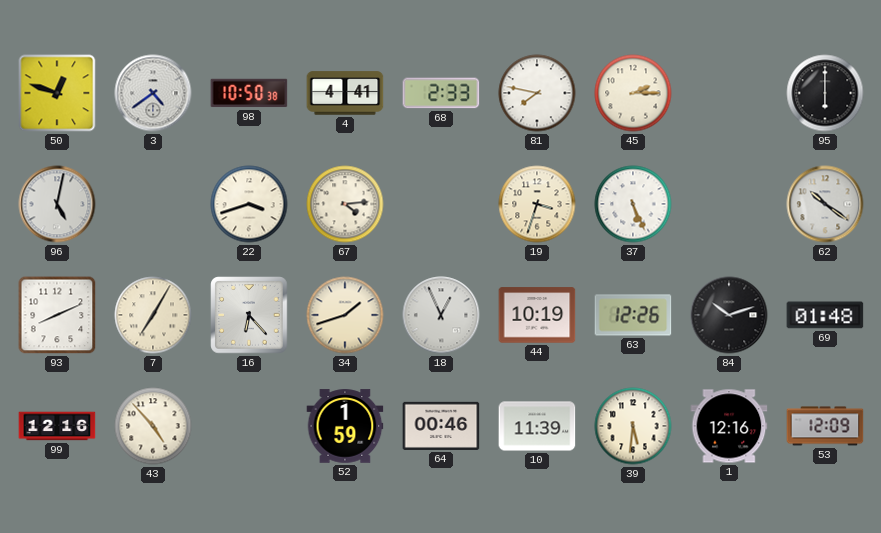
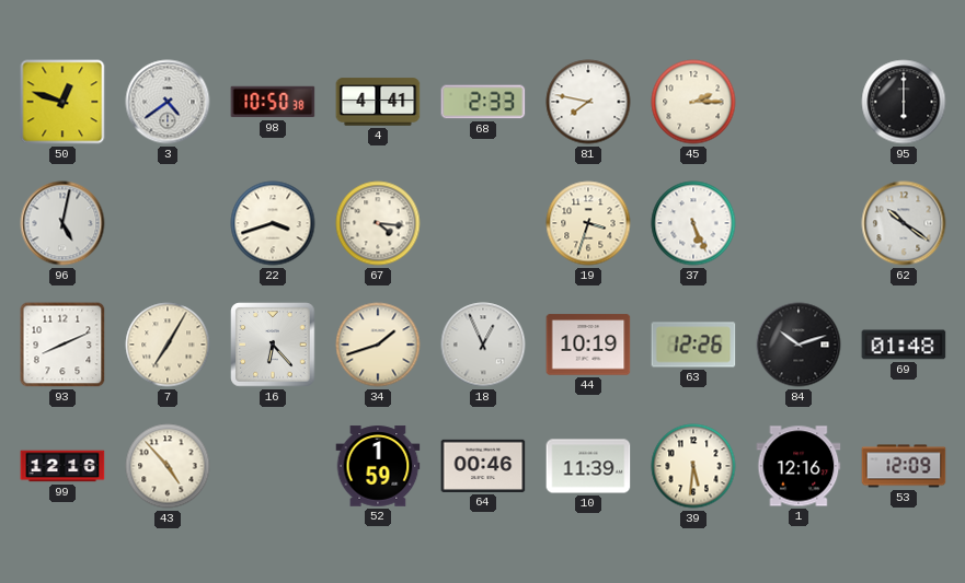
67: 4:14 -> 4:16 (378, 223)
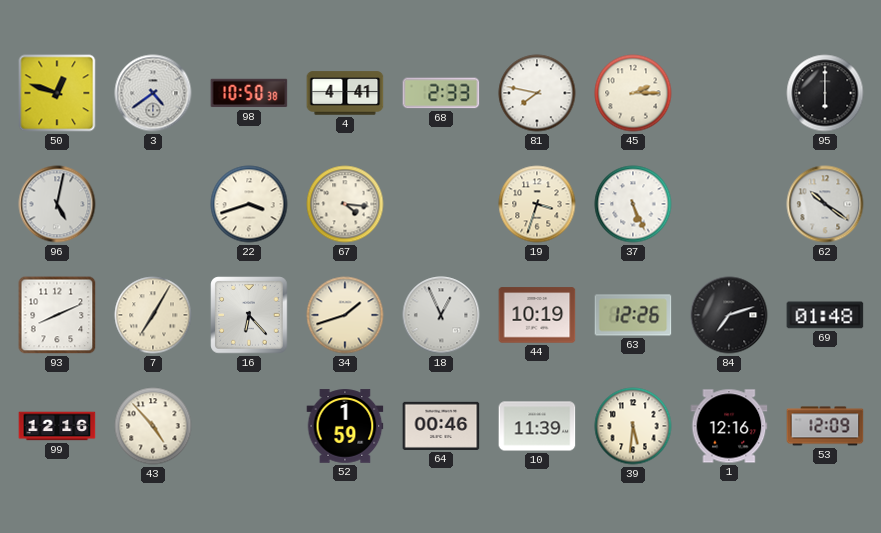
84: 10:12 -> 7:12 (729, 315)
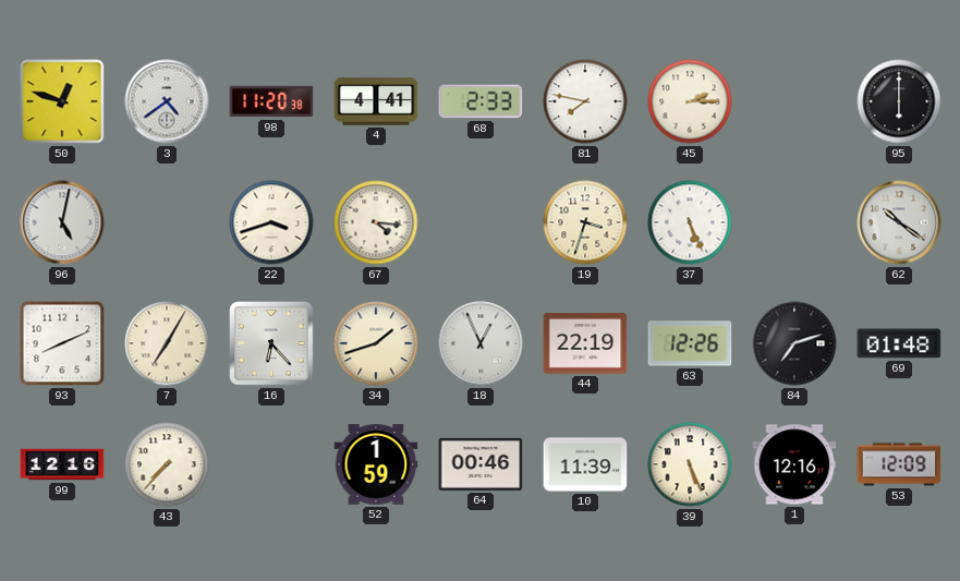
98: 10:50 -> 11:20 (271, 101)
44: 10:19 -> 22:19 (585, 343)
43: 4:53 -> 7:37 (167, 464)
39: 5:31 -> 5:26 (690, 464)
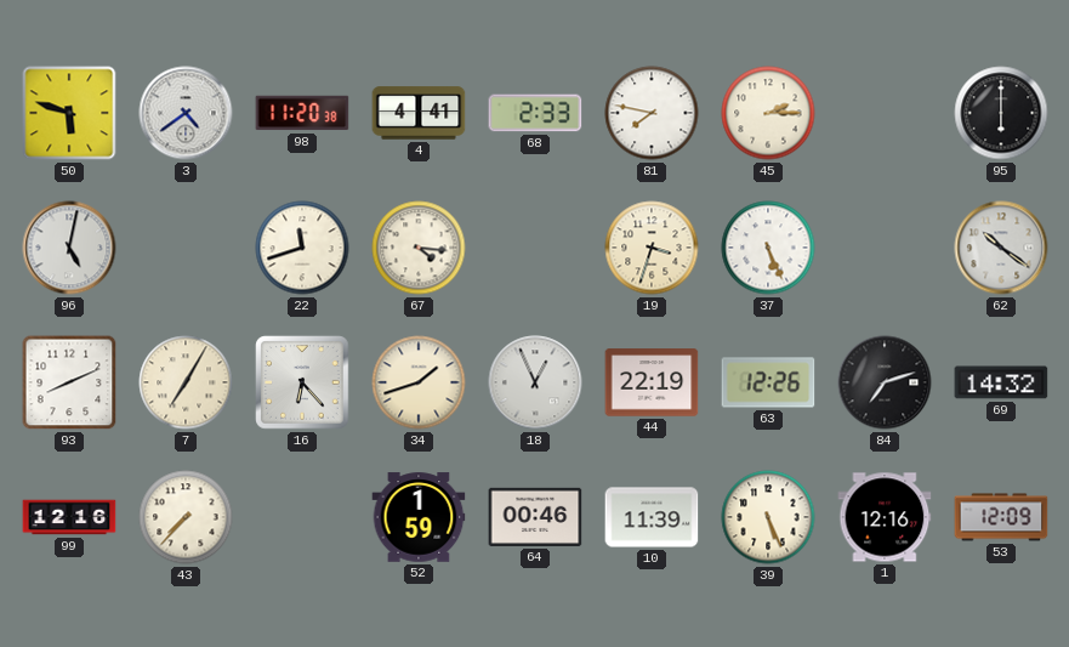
50: 12:48 -> 5:48 (69, 113)
22: 3:42 -> 11:42 (302, 248)
69: 01:48 -> 14:32 (1001, 382)
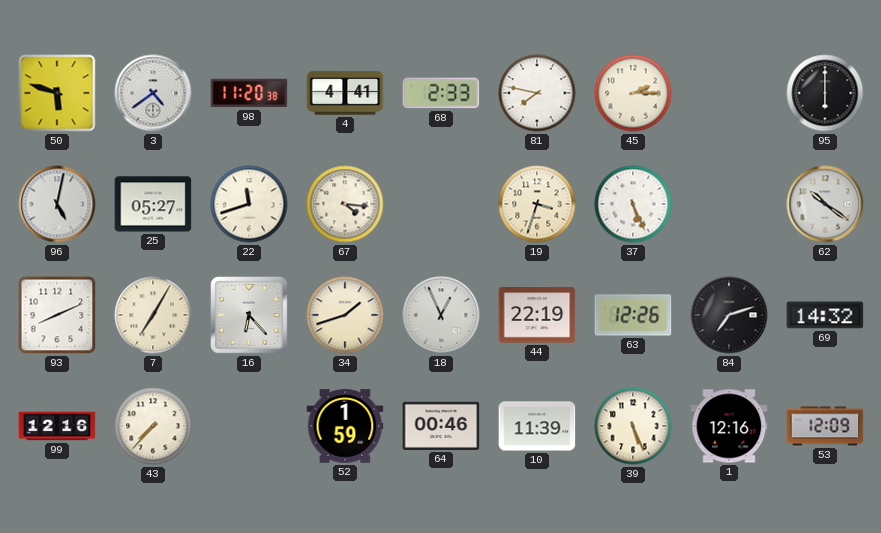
25: none -> 05:27 (153, 204)
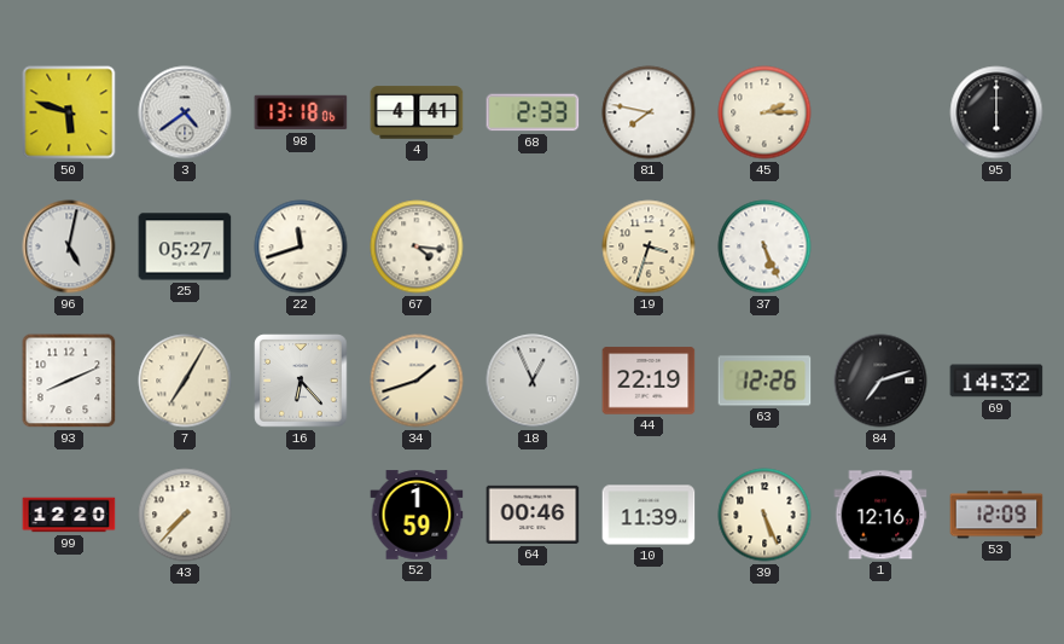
98: 11:20 -> 13:18 (301, 112)
62: 10:21 -> none (825, 204)
99: 12:16 -> 12:20 (69, 515)
